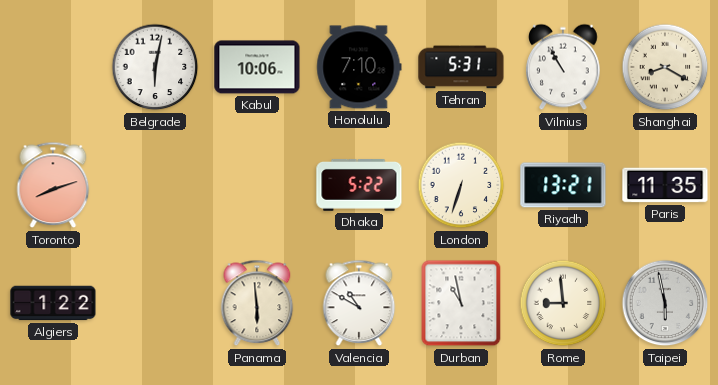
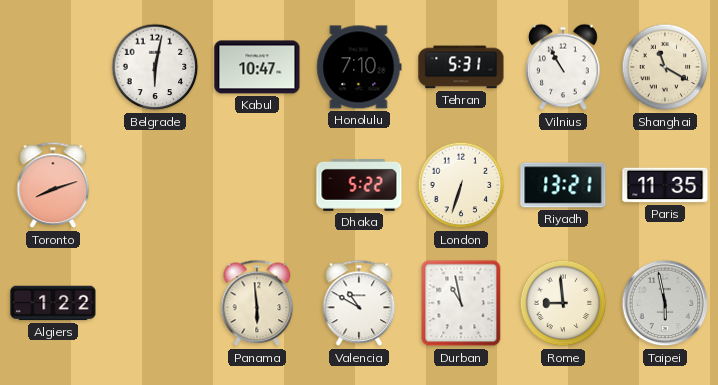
Kabul: 10:06 -> 10:47 (257, 67)
Shanghai: 8:20 -> 11:20 (665, 67)
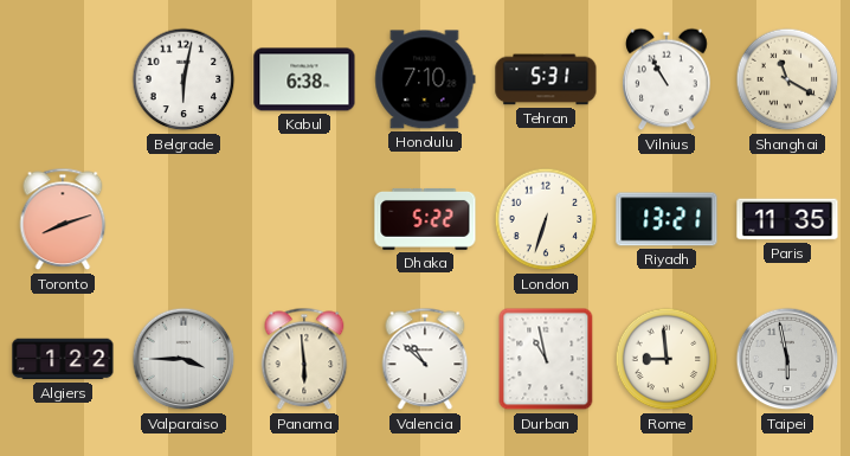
Kabul: 10:47 -> 6:38 (304, 79)
Valparaiso: none -> 3:45 (183, 359)
Valencia: 10:50 -> 10:52 (425, 359)
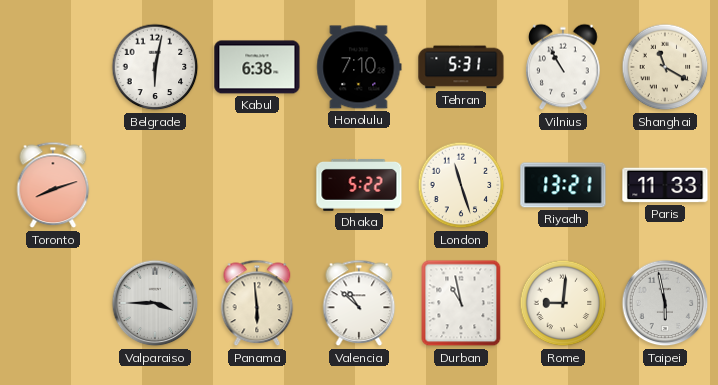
London: 6:33 -> 11:27 (461, 185)
Paris: 11:35 -> 11:33 (665, 185)
Algiers: 1:22 -> none (63, 359)
Rome: 8:59 -> 9:01 (563, 303)
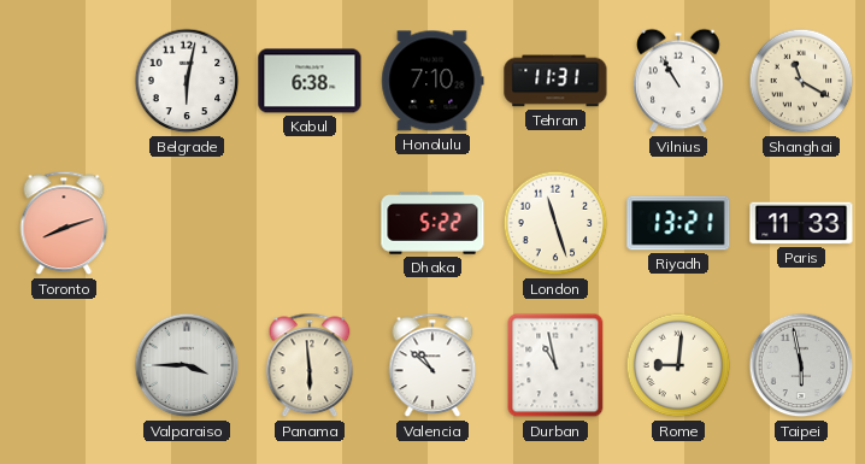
Tehran: 5:31 -> 11:31 (555, 81)
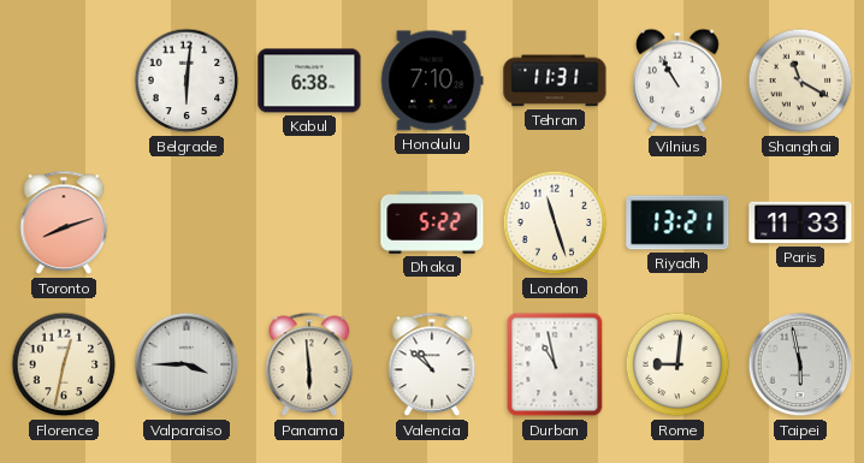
Belgrade: 6:02 -> 6:01 (187, 81)
Florence: none -> 12:32 (64, 364)
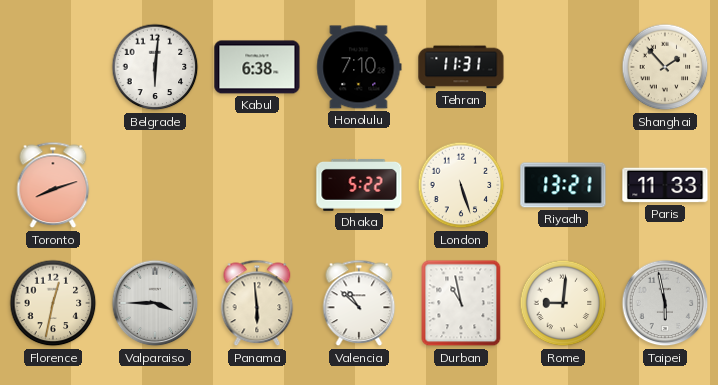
Vilnius: 10:55 -> none (677, 81)
Shanghai: 11:20 -> 1:53 (665, 67)
London: 11:27 -> 5:27 (461, 185)
